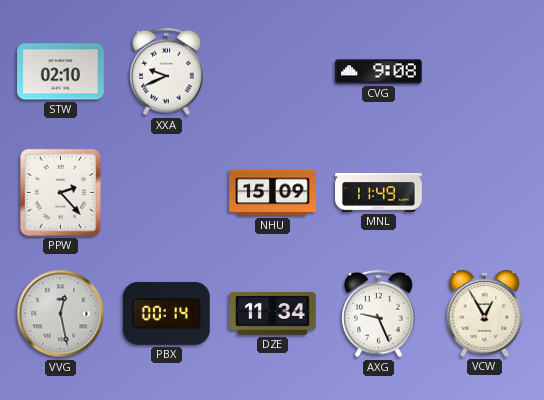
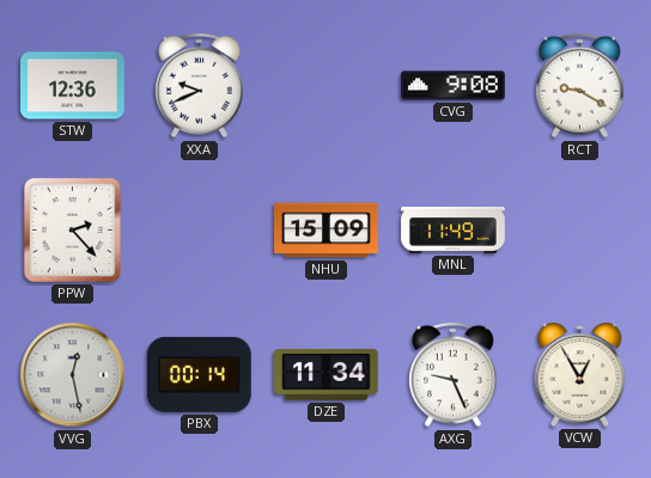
STW: 02:10 -> 12:36 (73, 86)
RCT: none -> 9:20 (580, 86)
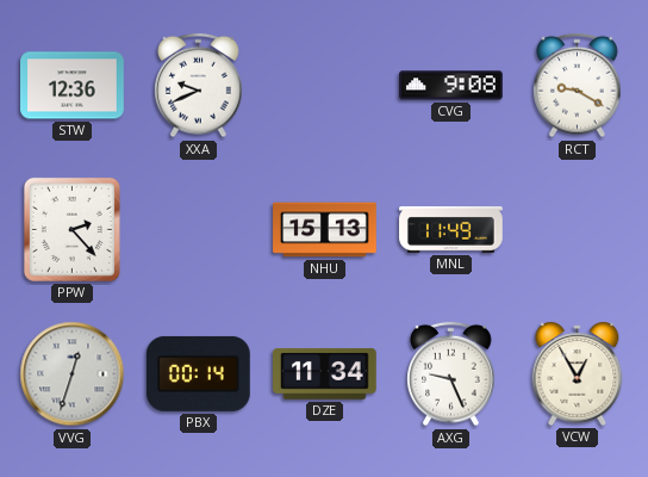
NHU: 15:09 -> 15:13 (325, 230)
VVG: 12:28 -> 12:33 (73, 374)
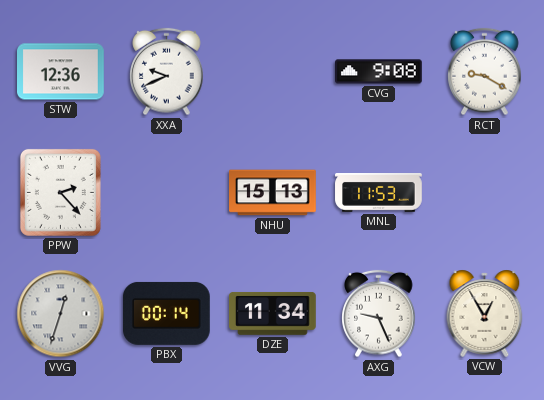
MNL: 11:49 -> 11:53 (379, 193)
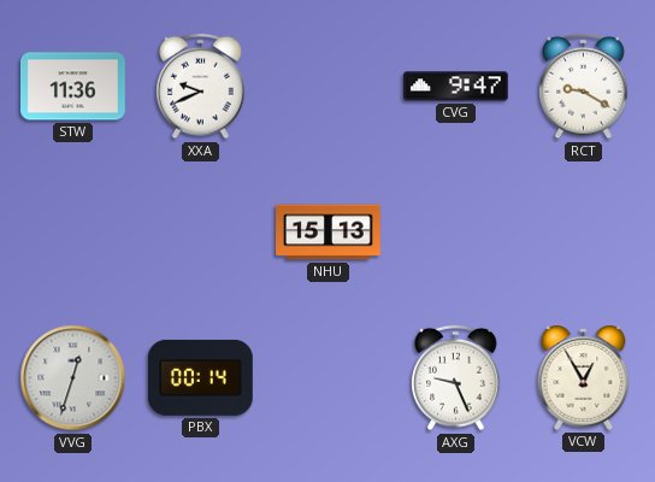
STW: 12:36 -> 11:36 (73, 87)
CVG: 9:08 -> 9:47 (456, 87)
PPW: 2:23 -> none (60, 192)
MNL: 11:53 -> none (379, 193)
DZE: 11:34 -> none (273, 313)
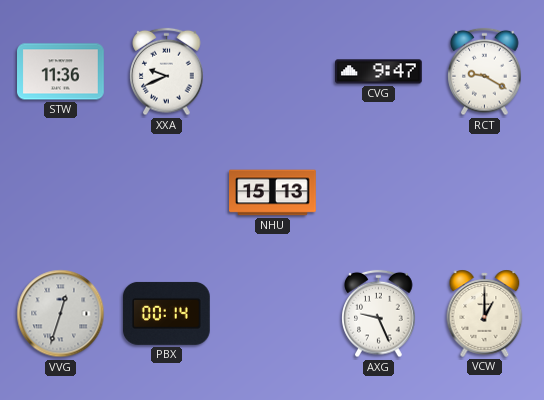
VCW: 12:55 -> 1:00 (485, 313)
